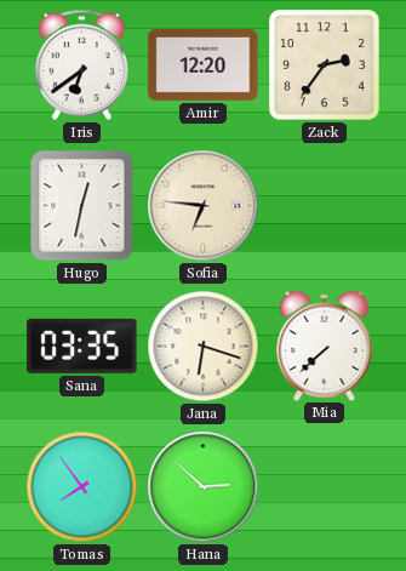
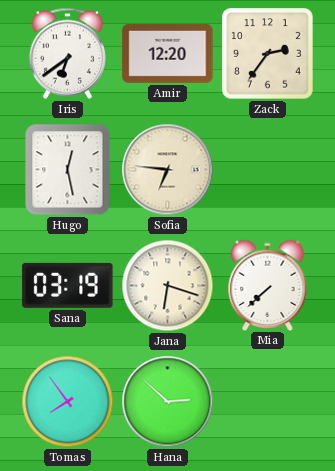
Hugo: 12:32 -> 12:28 (68, 170)
Sana: 03:35 -> 03:19 (68, 285)
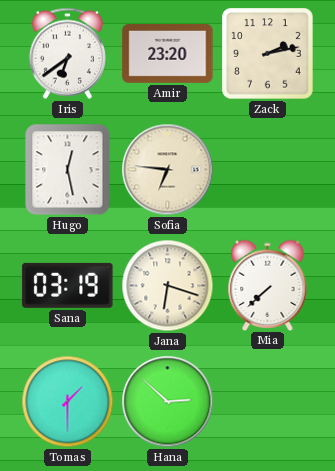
Amir: 12:20 -> 23:20 (168, 53)
Zack: 2:36 -> 2:13 (268, 54)
Tomas: 7:54 -> 1:30 (68, 402)
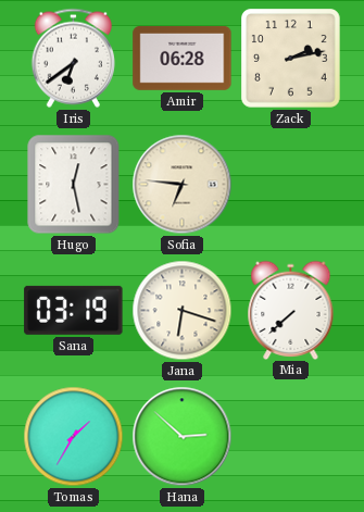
Amir: 23:20 -> 06:28 (183, 58)
Tomas: 1:30 -> 1:35 (74, 437)
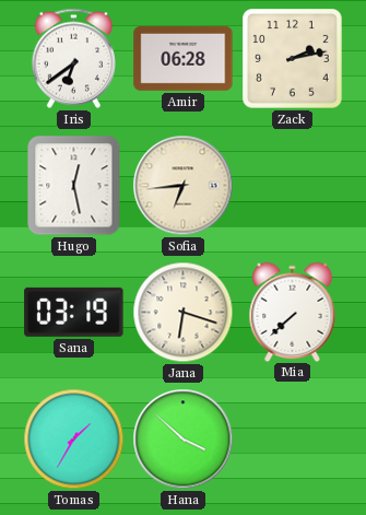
Sofia: 6:46 -> 6:44 (184, 186)
Hana: 2:52 -> 3:52 (184, 440)
